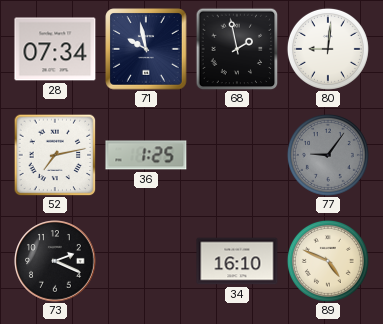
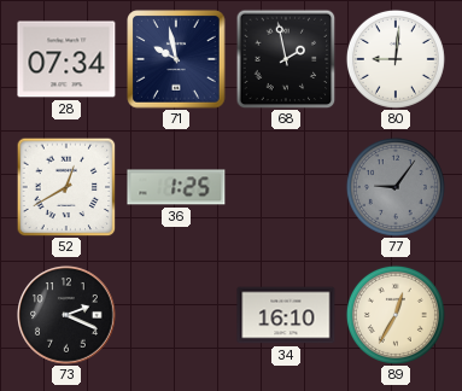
52: 7:13 -> 12:40 (66, 187)
89: 4:49 -> 12:35 (396, 315)
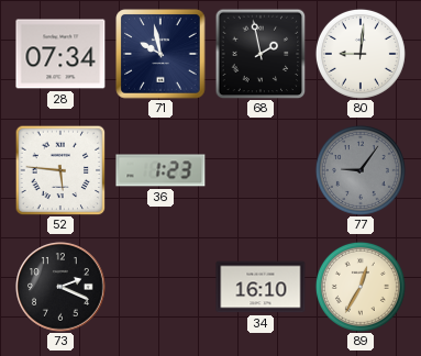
52: 12:40 -> 5:46 (60, 170)
36: 1:25 -> 1:23 (160, 170)
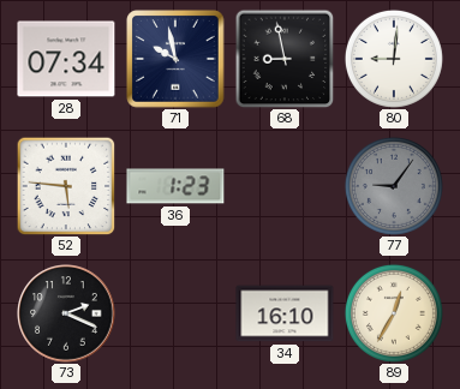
68: 1:58 -> 8:58 (285, 59)
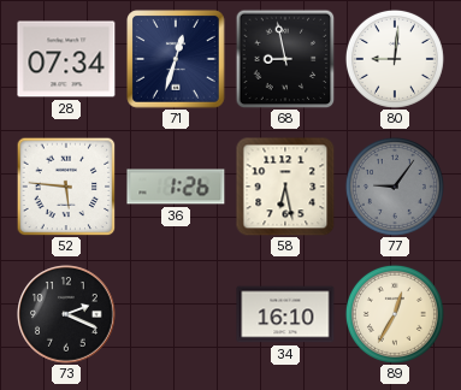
71: 9:58 -> 12:33 (176, 59)
36: 1:23 -> 1:26 (176, 187)
58: none -> 6:28 (285, 187)
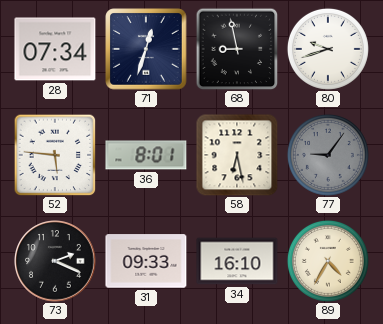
80: 9:01 -> 9:42 (328, 49)
36: 1:26 -> 8:01 (146, 155)
31: none -> 09:33 (146, 261)
89: 12:35 -> 4:35 (328, 261)
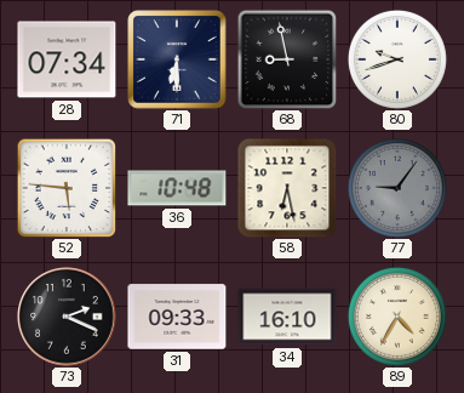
71: 12:33 -> 6:30 (177, 59)
36: 8:01 -> 10:48 (177, 188)
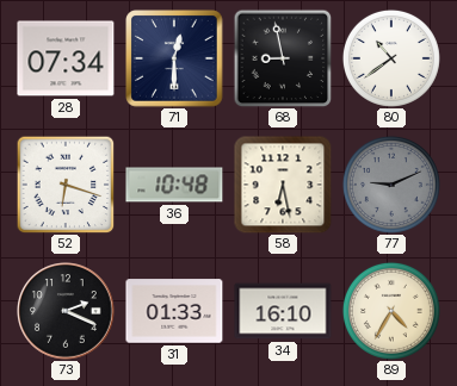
71: 6:30 -> 12:30 (174, 58)
80: 9:42 -> 10:39 (391, 58)
52: 5:46 -> 6:18 (66, 185)
77: 9:06 -> 9:11 (391, 185)
31: 09:33 -> 01:33 (174, 311)
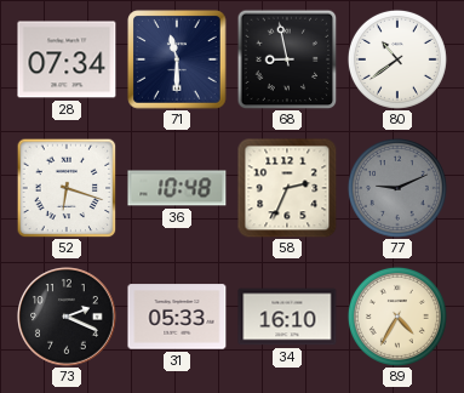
71: 12:30 -> 11:30 (177, 59)
58: 6:28 -> 2:34 (287, 188)
31: 01:33 -> 05:33 (177, 317)
